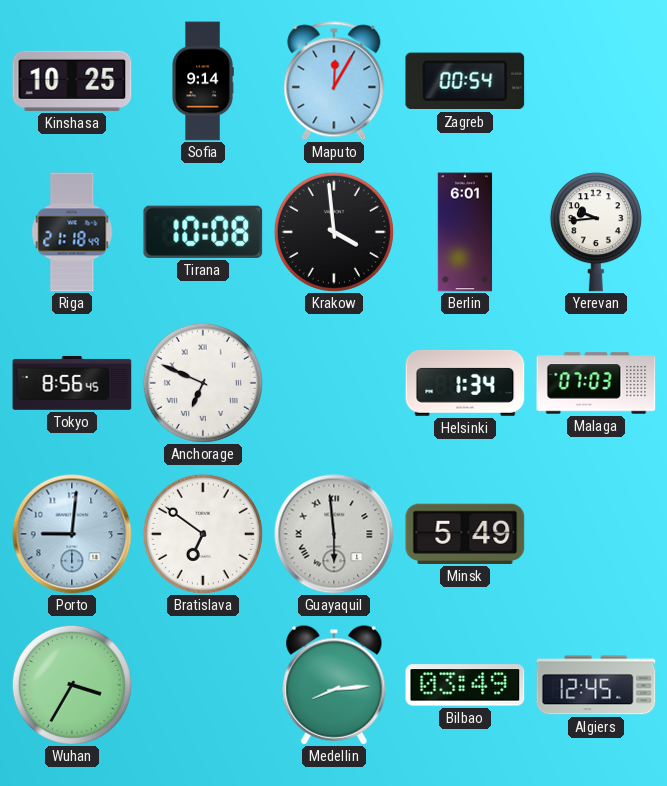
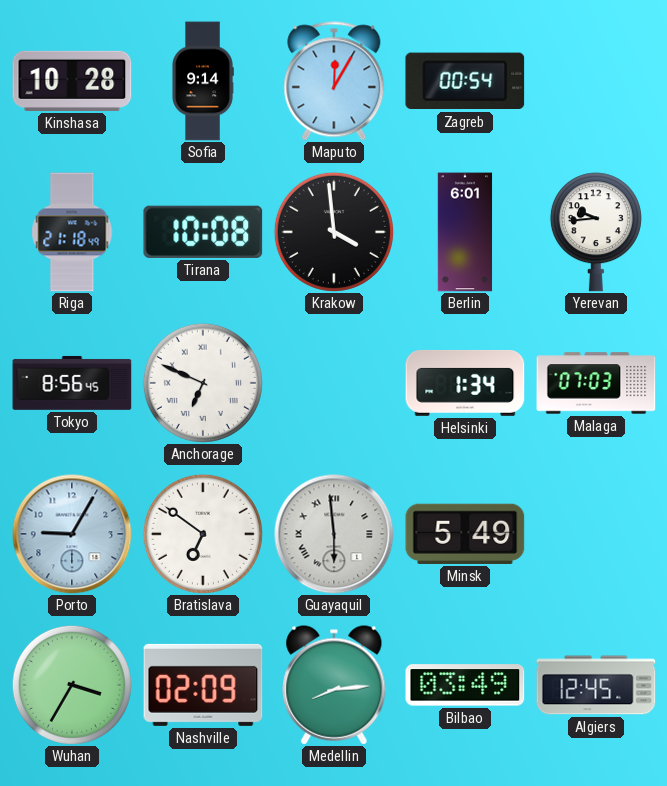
Kinshasa: 10:25 -> 10:28 (72, 81)
Porto: 9:01 -> 9:05 (72, 534)
Nashville: none -> 02:09 (203, 685)
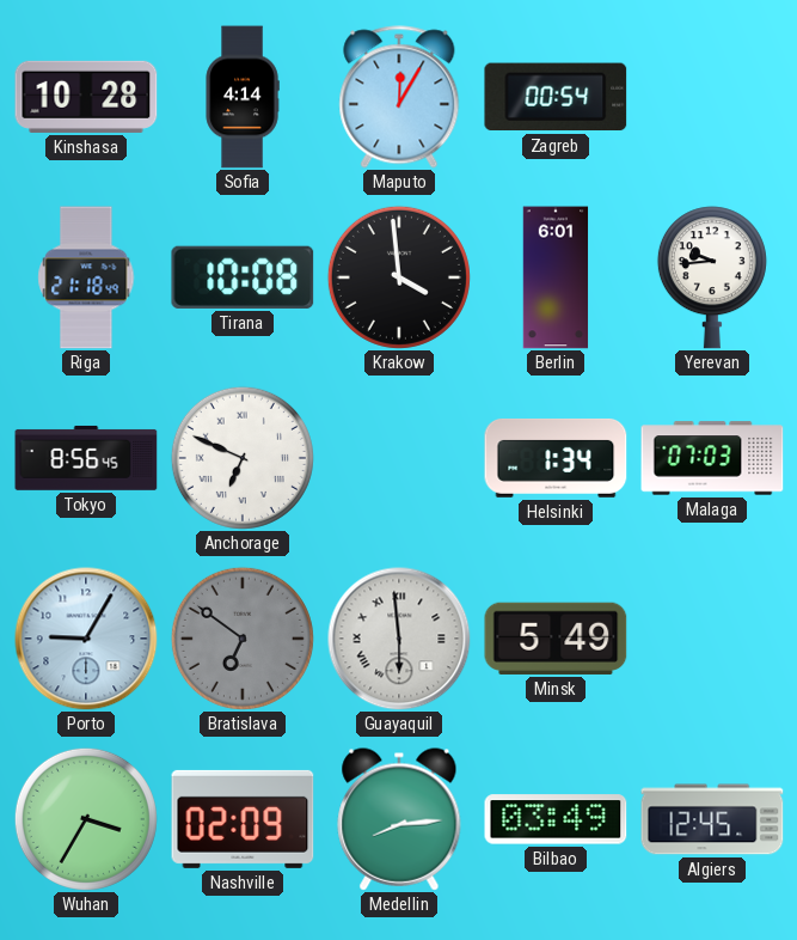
Sofia: 9:14 -> 4:14 (243, 97)
Bratislava dial: white -> grey (243, 639)
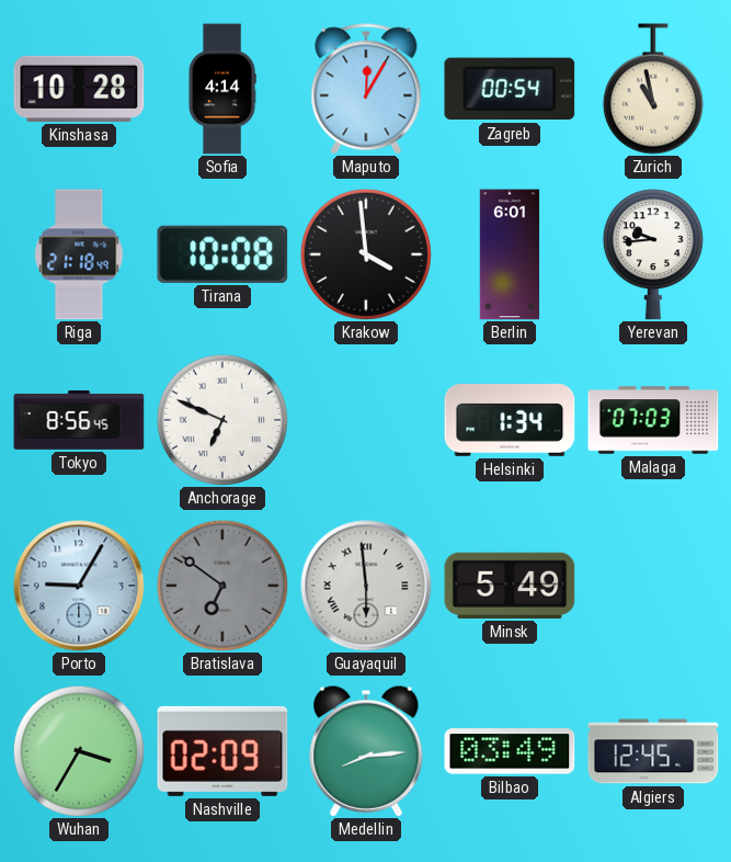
Zurich: none -> 10:58 (653, 89)
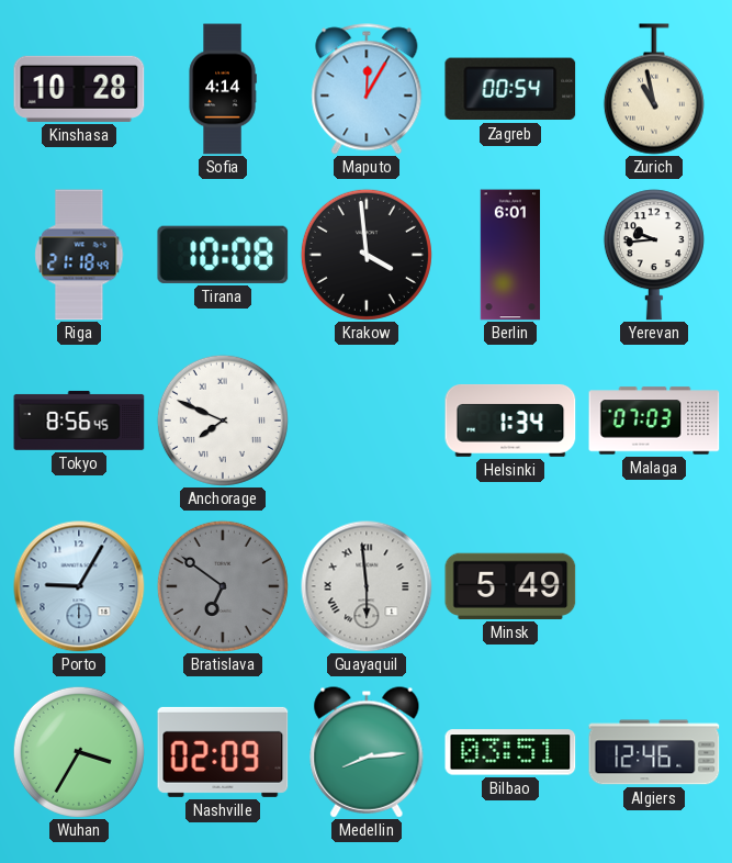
Anchorage: 6:49 -> 7:49 (223, 421)
Bilbao: 03:49 -> 03:51 (510, 752)
Algiers: 12:45 -> 12:46 (654, 752)
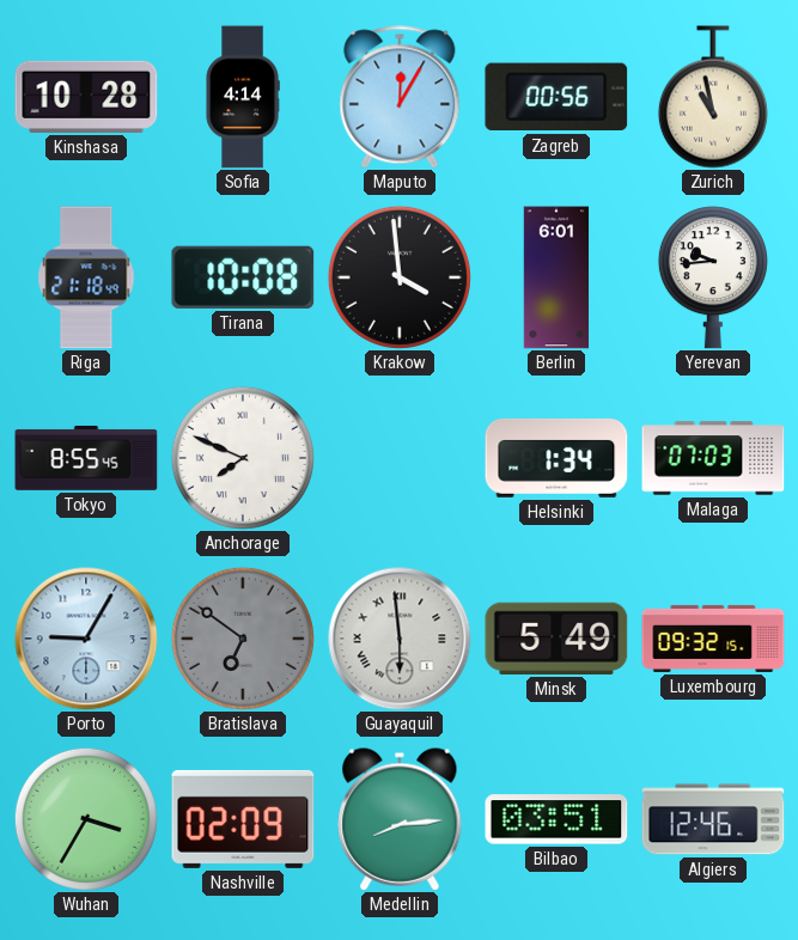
Zagreb: 00:54 -> 00:56 (556, 97)
Tokyo: 8:56 -> 8:55 (86, 458)
Luxembourg: none -> 09:32 (713, 639)
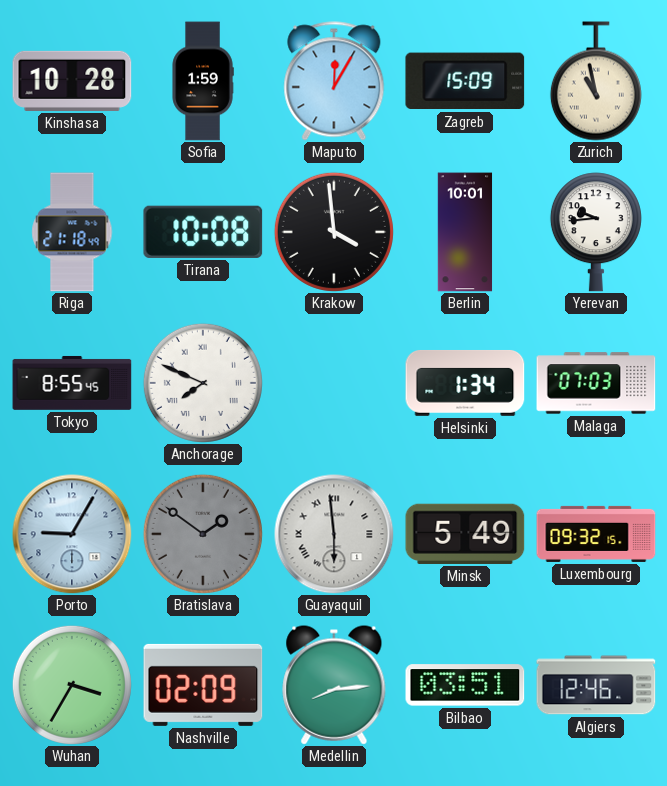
Sofia: 4:14 -> 1:59 (203, 81)
Zagreb: 00:56 -> 15:09 (465, 81)
Berlin: 6:01 -> 10:01 (465, 232)
Bratislava: 6:51 -> 1:51 (203, 534)
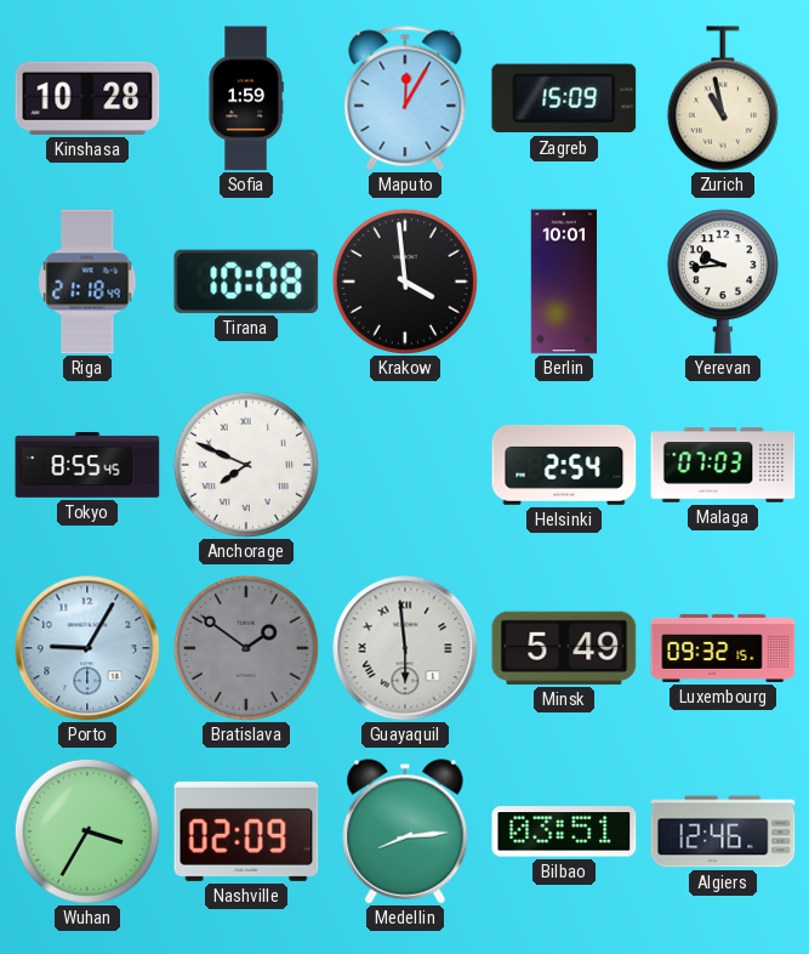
Helsinki: 1:34 -> 2:54 (564, 465)
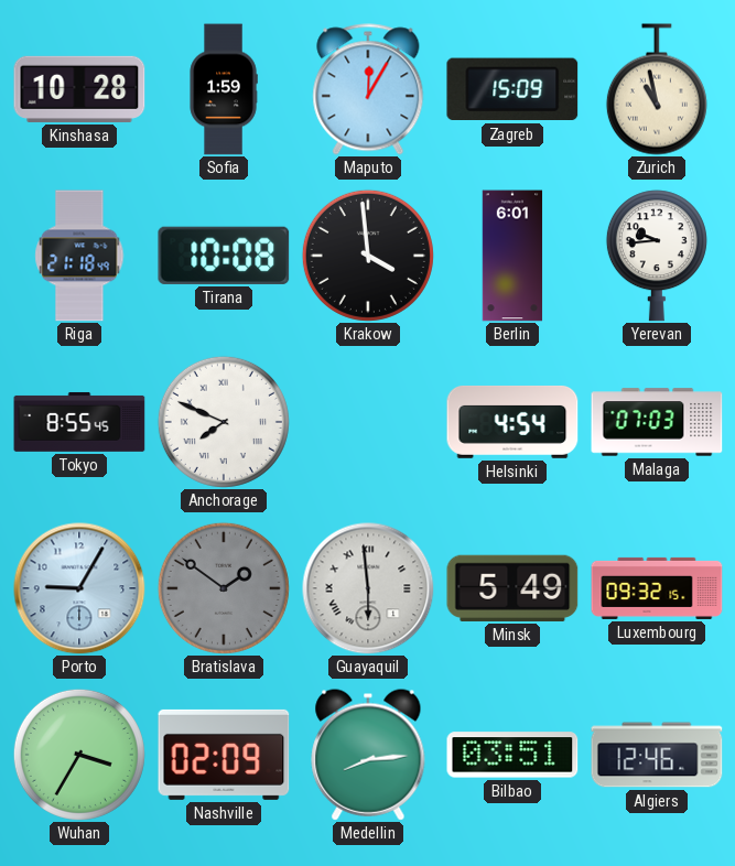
Berlin: 10:01 -> 6:01 (512, 256)
Helsinki: 2:54 -> 4:54 (512, 422)
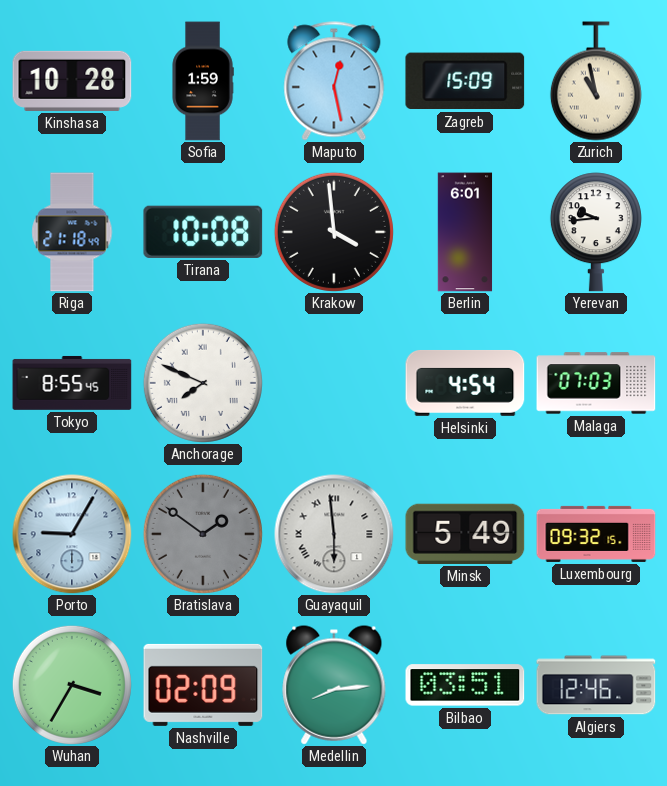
Maputo: 12:05 -> 12:28 (334, 81)
